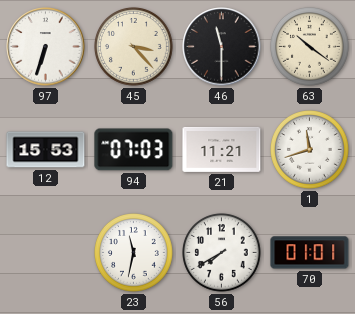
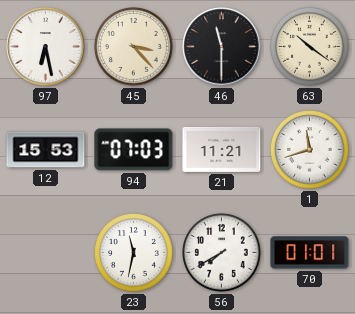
97: 6:33 -> 6:28 (46, 47)
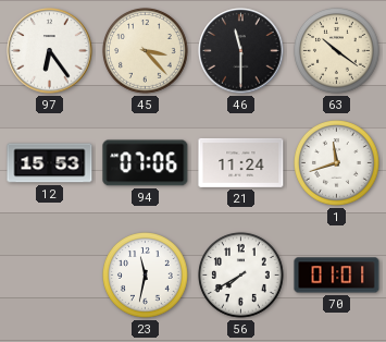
97: 6:28 -> 6:24 (50, 51)
94: 07:03 -> 07:06 (146, 163)
21: 11:21 -> 11:24 (241, 162)
